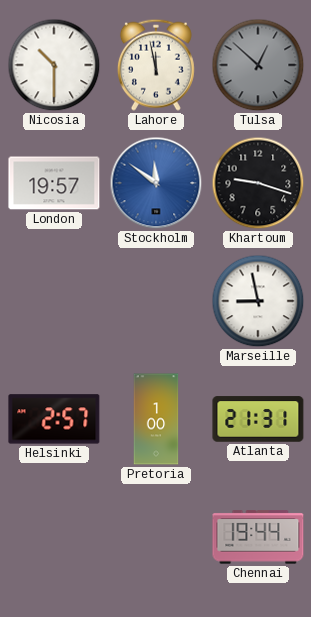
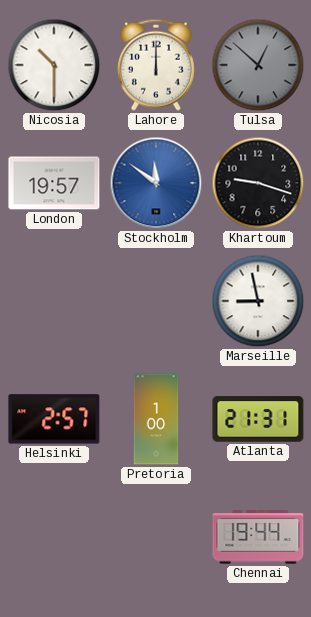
Lahore: 11:58 -> 12:00 (156, 65)
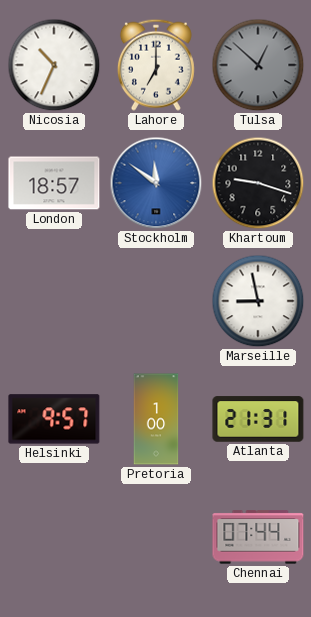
Nicosia: 10:30 -> 10:34 (54, 65)
Lahore: 12:00 -> 7:00 (156, 65)
London: 19:57 -> 18:57 (54, 183)
Helsinki: 2:57 -> 9:57 (54, 419)
Chennai: 19:44 -> 07:44 (258, 537)
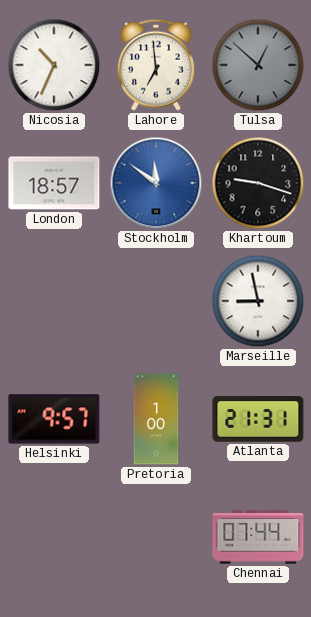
Lahore: 7:00 -> 6:59 (156, 65)
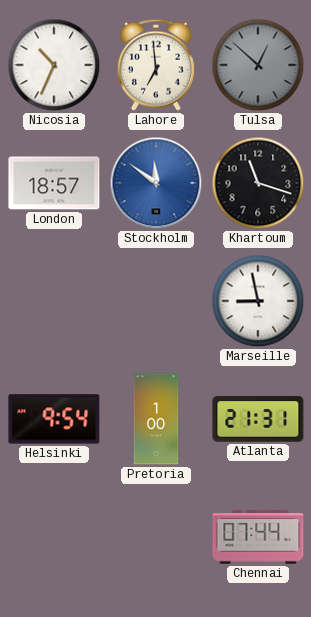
Khartoum: 9:18 -> 11:18 (258, 183)
Helsinki: 9:57 -> 9:54 (54, 419)
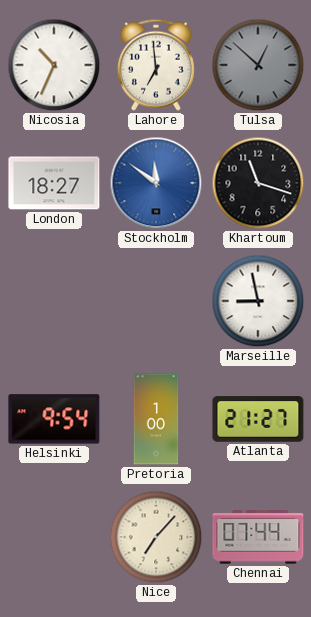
London: 18:57 -> 18:27 (54, 183)
Atlanta: 21:31 -> 21:27 (258, 419)
Nice: none -> 7:07 (156, 537)
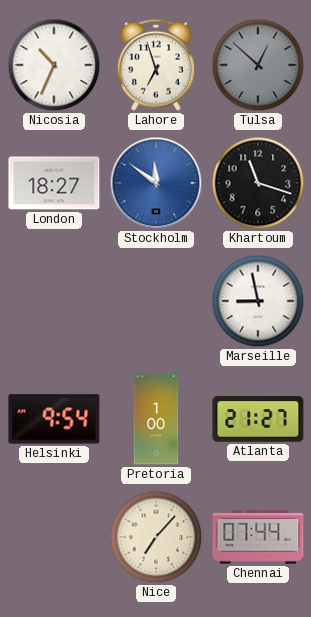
Lahore: 6:59 -> 6:57 (156, 65)
